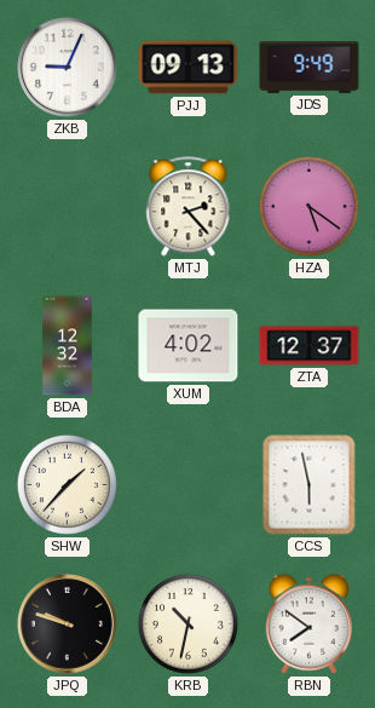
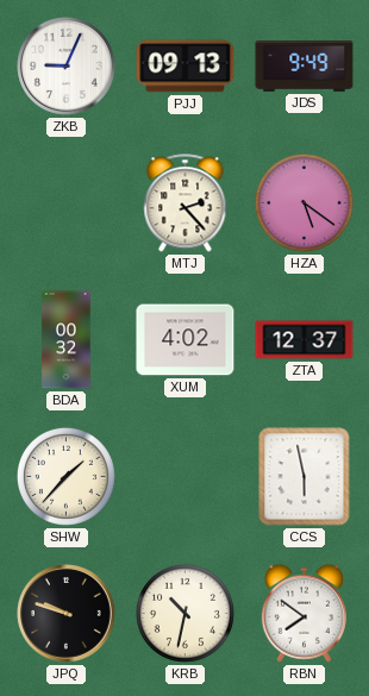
BDA: 12:32 -> 00:32 (67, 340)
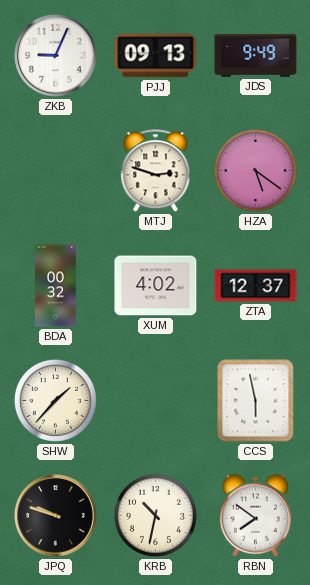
MTJ: 2:23 -> 2:48 (156, 171)
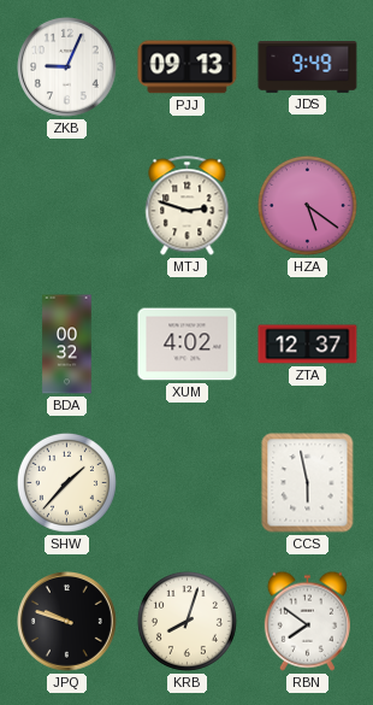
KRB: 10:32 -> 8:03 (186, 621)
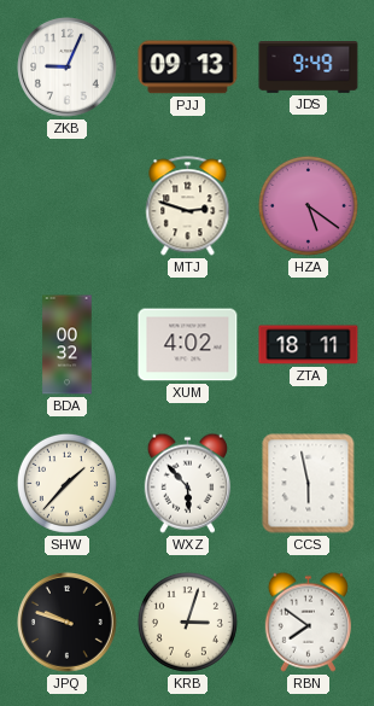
ZTA: 12:37 -> 18:11 (309, 345)
WXZ: none -> 5:53 (187, 483)
KRB: 8:03 -> 3:03 (187, 622)
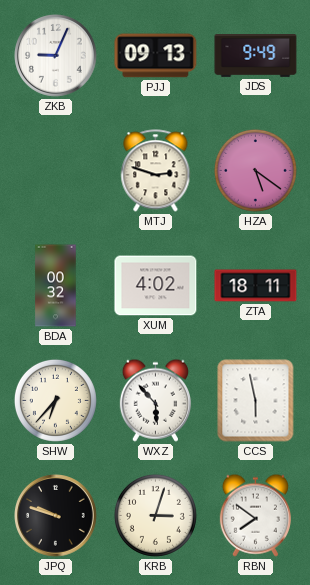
SHW: 1:37 -> 6:37 (55, 400)
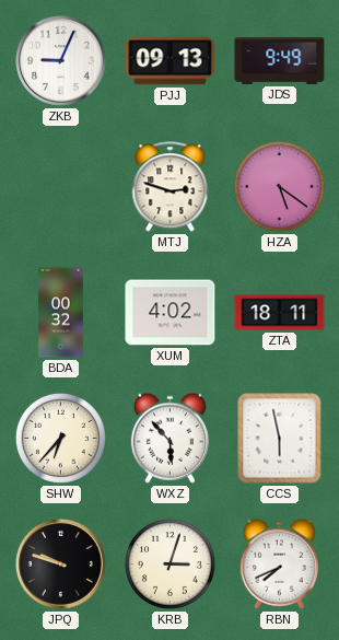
RBN: 7:51 -> 7:41 (279, 563)
